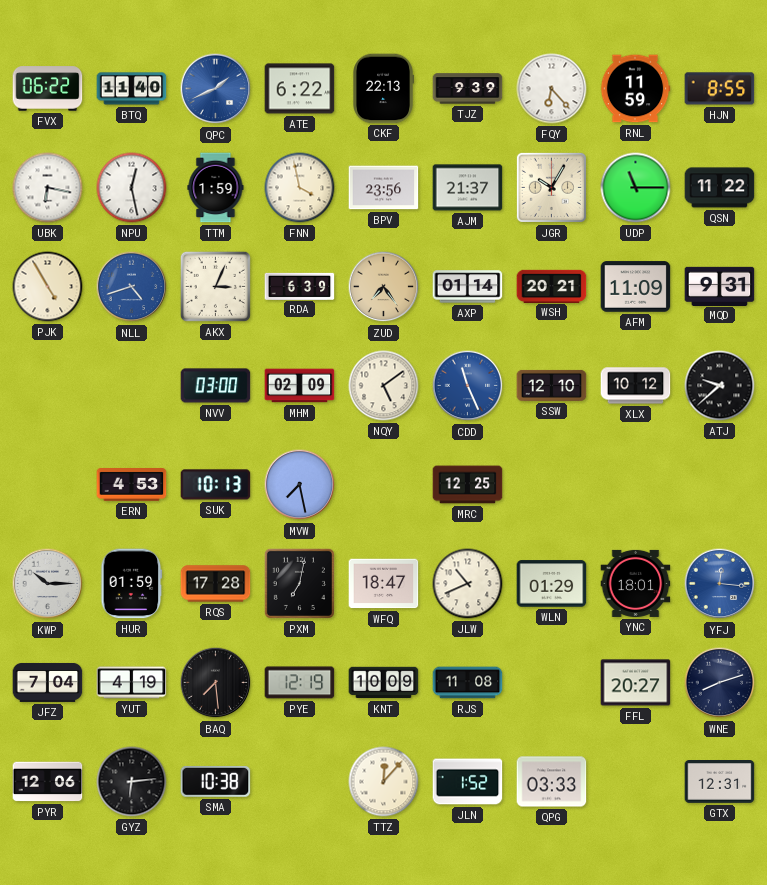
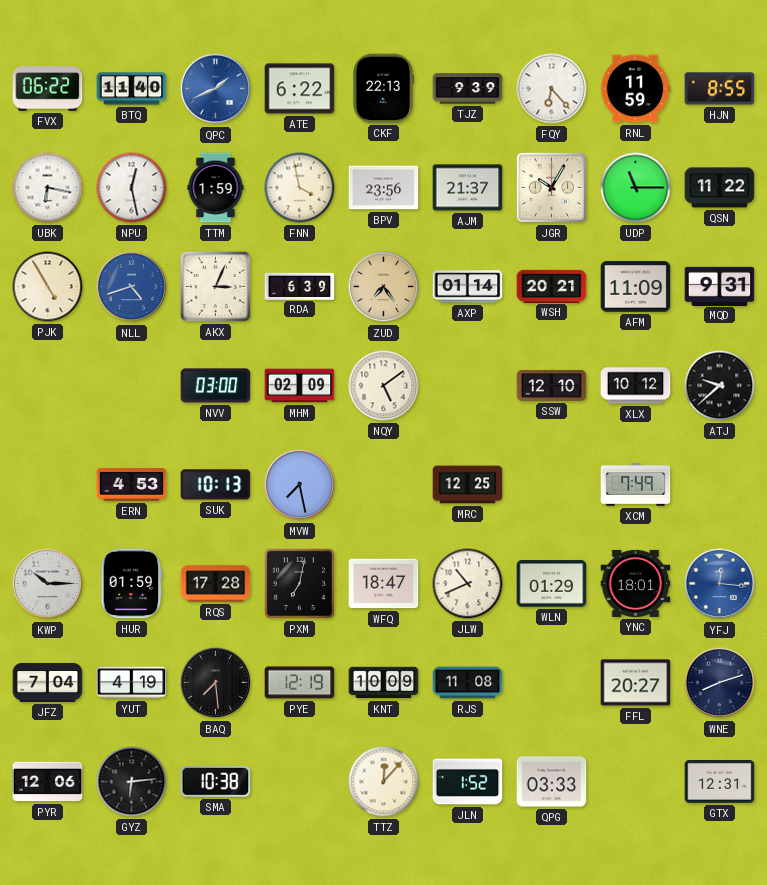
CDD: 11:26 -> none (468, 386)
XCM: none -> 7:49 (636, 485)
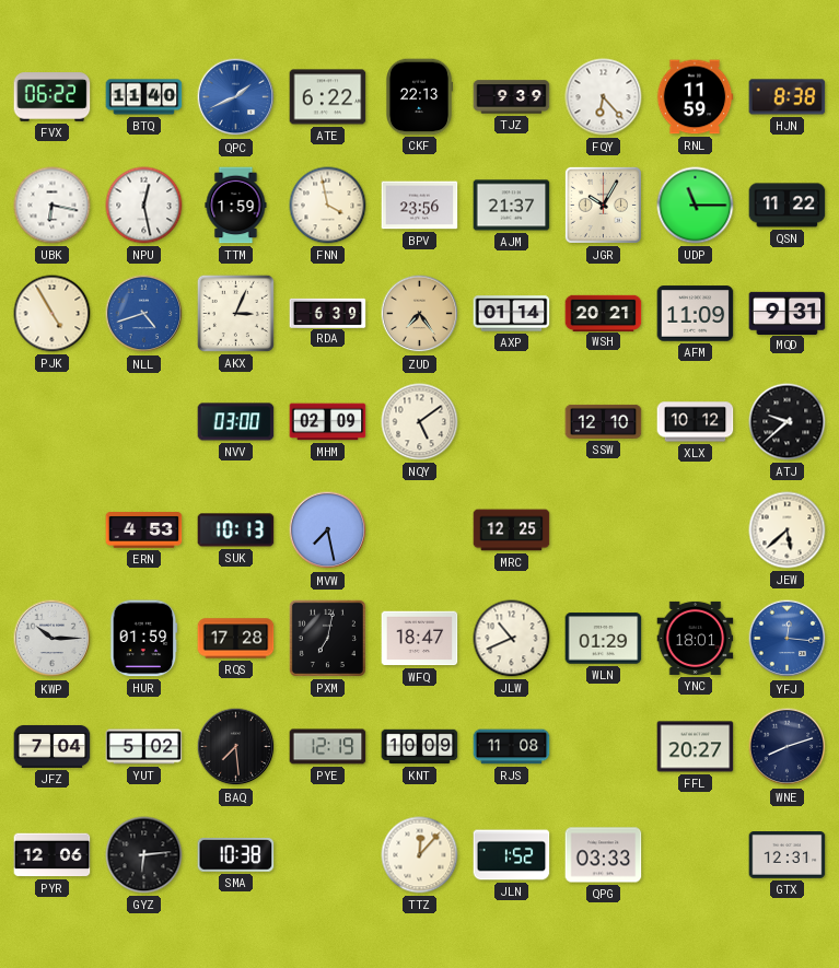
HJN: 8:55 -> 8:38 (788, 97)
XCM: 7:49 -> none (636, 485)
JEW: none -> 5:38 (788, 530)
YUT: 4:19 -> 5:02 (144, 747)
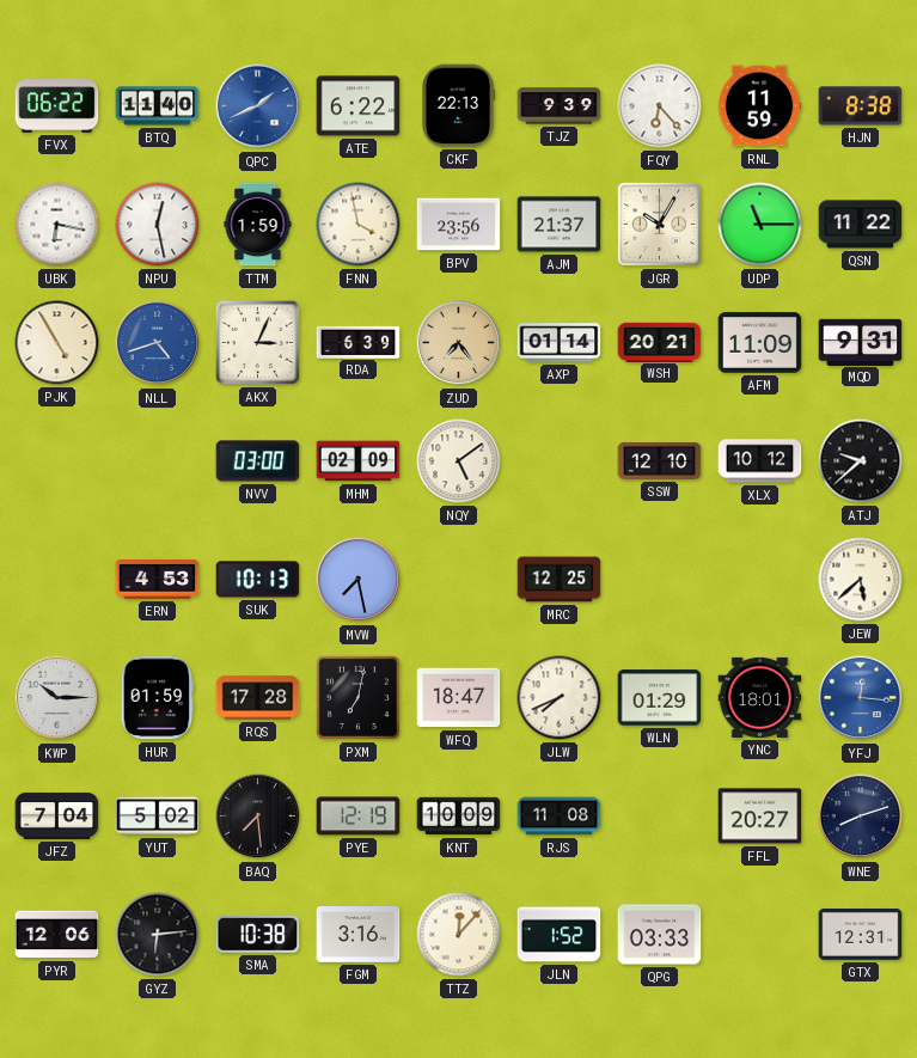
JLW: 10:41 -> 7:41 (560, 698)
FGM: none -> 3:16 (359, 935)
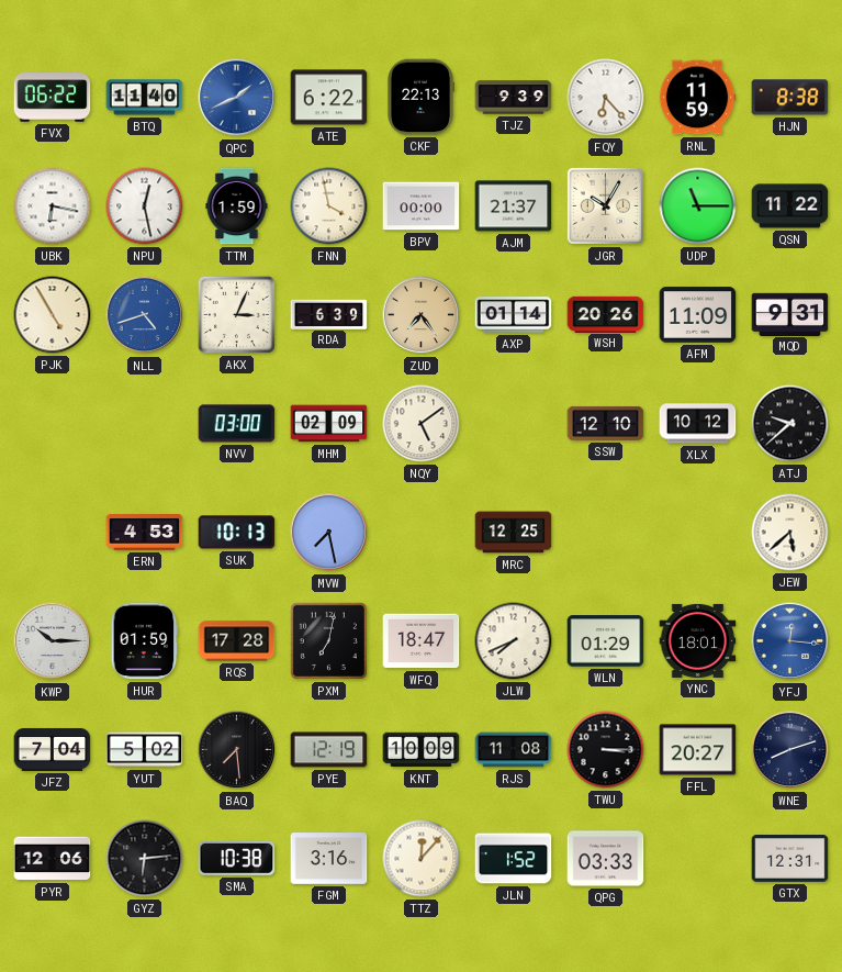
BPV: 23:56 -> 00:00 (422, 206)
WSH: 20:21 -> 20:26 (606, 314)
TWU: none -> 3:15 (606, 750)
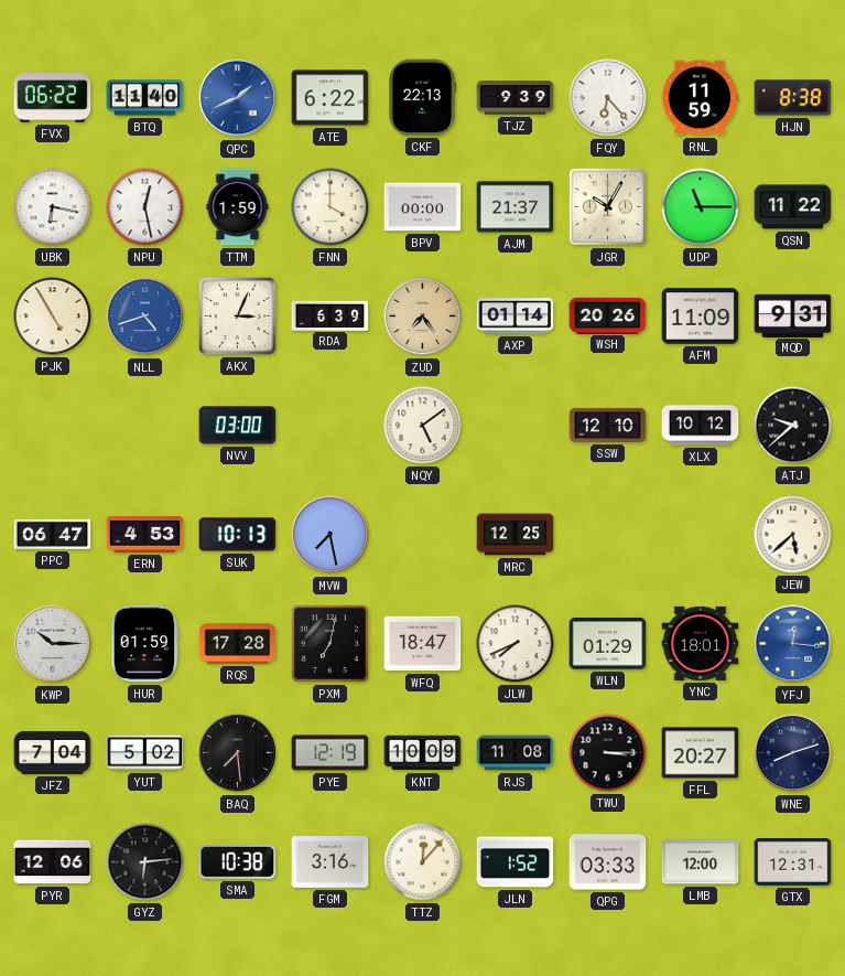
FNN: 3:58 -> 4:00 (331, 207)
MHM: 02:09 -> none (329, 424)
PPC: none -> 06:47 (53, 534)
LMB: none -> 12:00 (701, 862)
